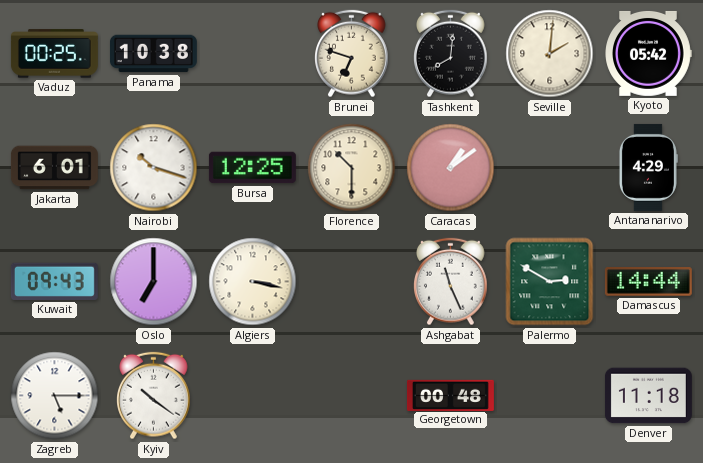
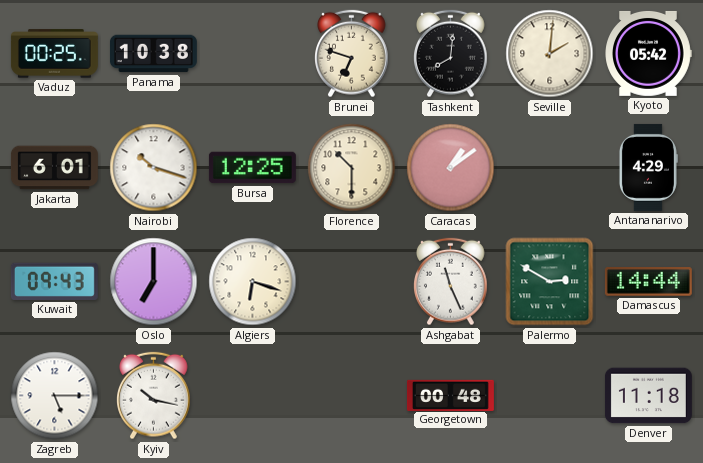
Algiers: 3:17 -> 6:18 (253, 282)
Kyiv: 10:21 -> 10:17 (154, 396)
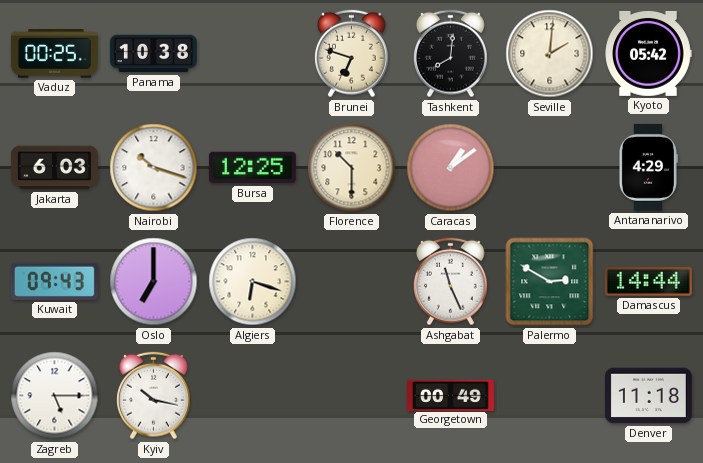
Jakarta: 6:01 -> 6:03 (54, 168)
Georgetown: 00:48 -> 00:49 (450, 395)
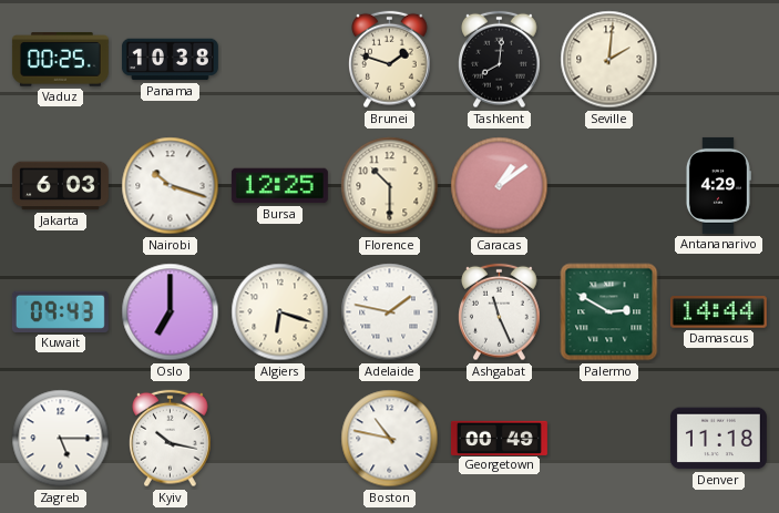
Brunei: 6:48 -> 1:48 (390, 60)
Kyoto: 05:42 -> none (648, 53)
Adelaide: none -> 1:47 (390, 312)
Boston: none -> 10:47 (390, 439)
